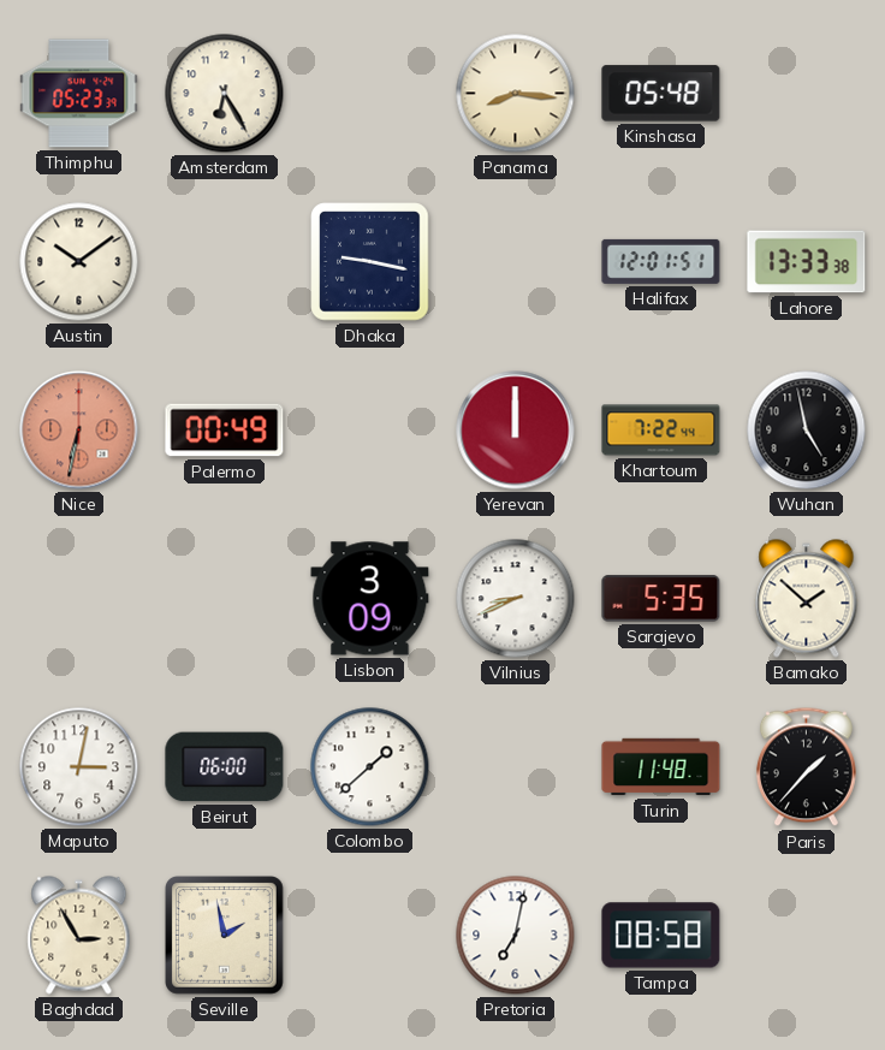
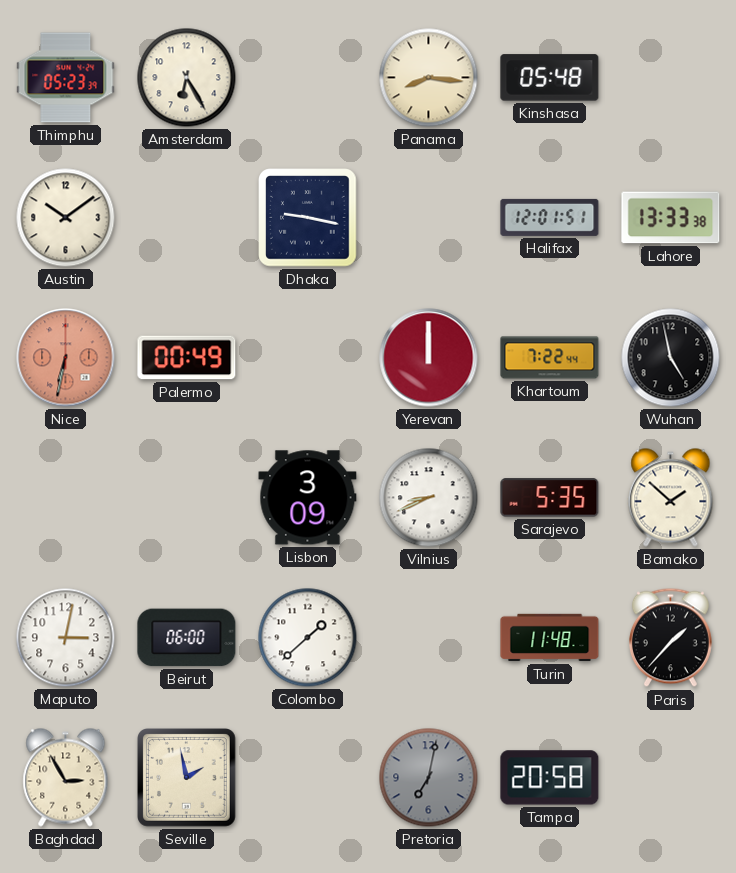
Pretoria dial: white -> grey (429, 778)
Tampa: 08:58 -> 20:58 (550, 778)
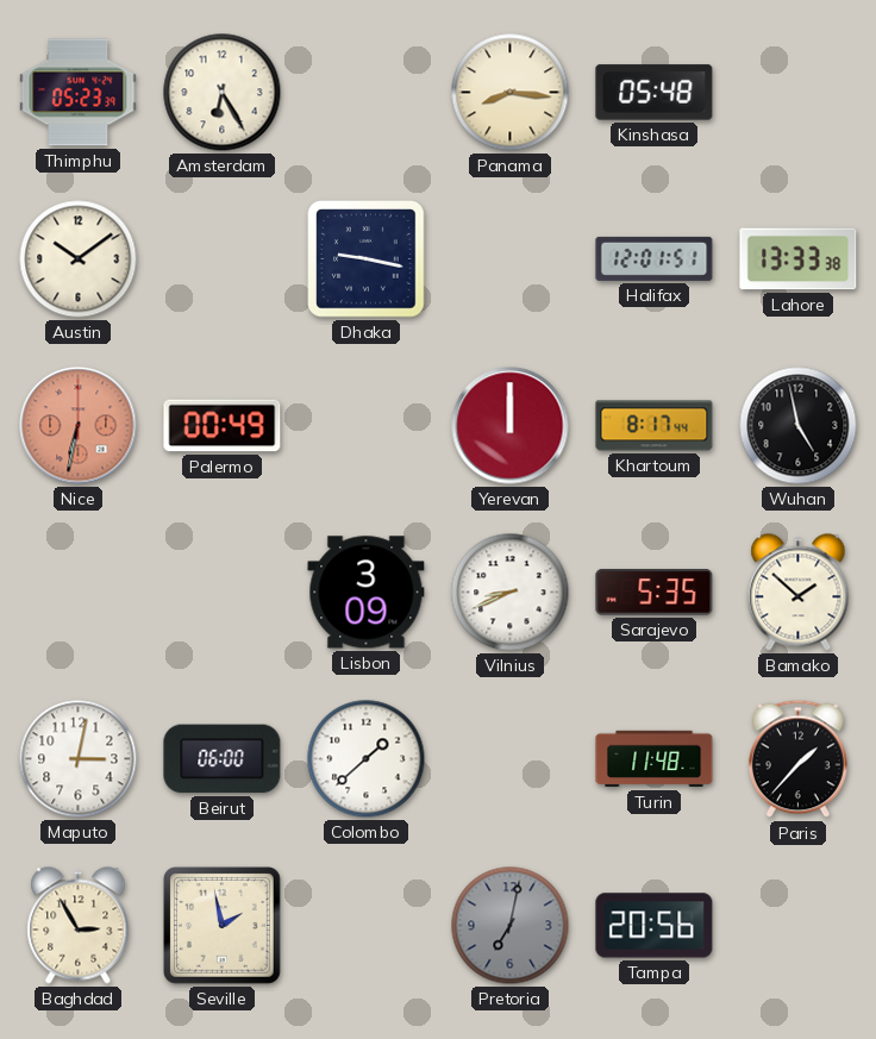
Khartoum: 7:22 -> 8:17 (655, 426)
Tampa: 20:58 -> 20:56 (655, 926)
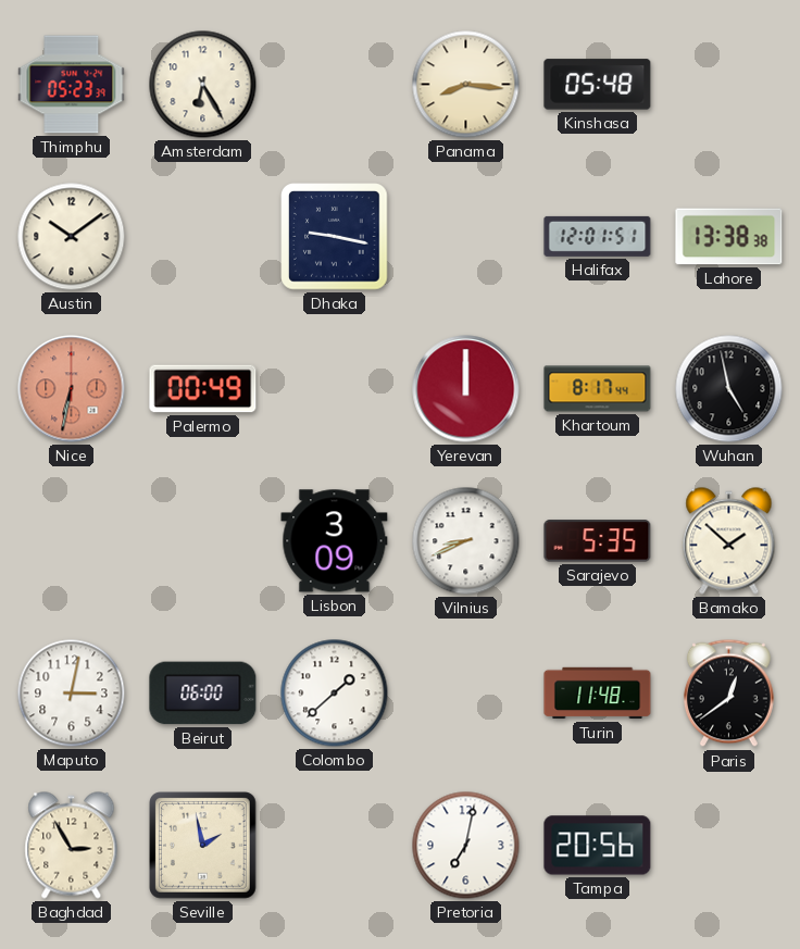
Lahore: 13:33 -> 13:38 (729, 237)
Paris: 1:37 -> 12:39 (728, 694)
Pretoria dial: grey -> white (466, 846)
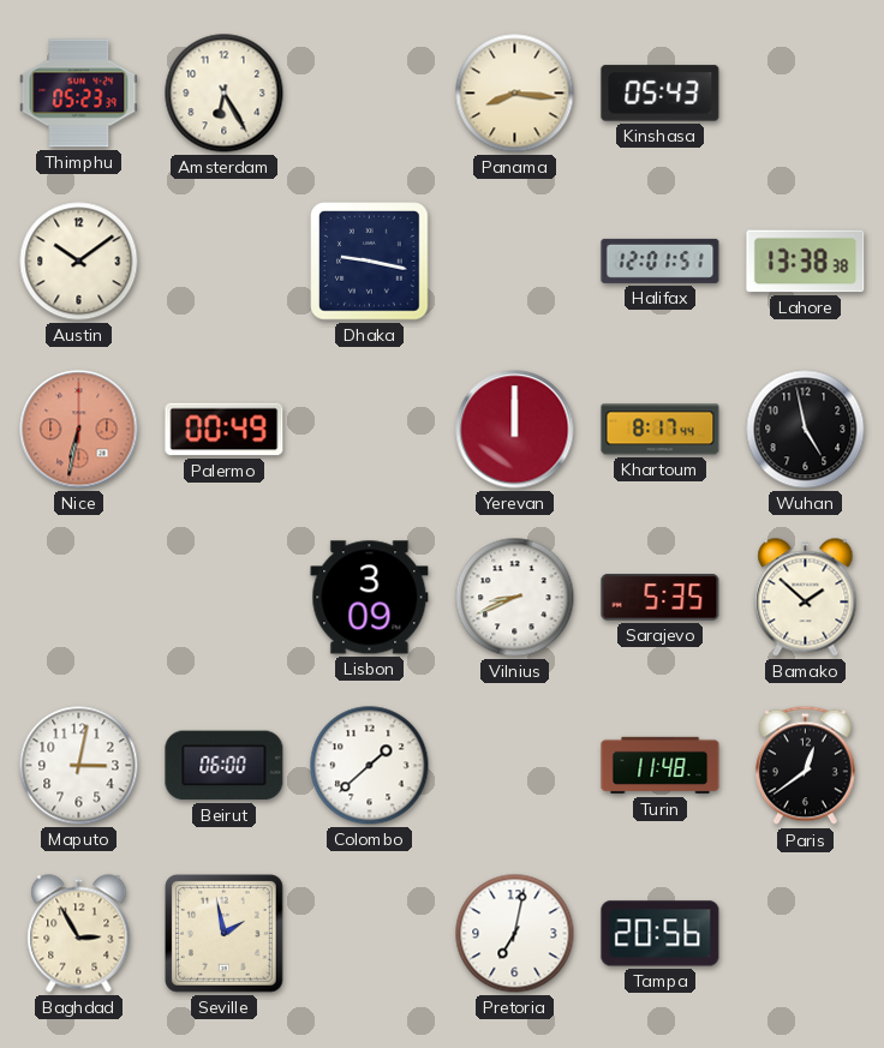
Kinshasa: 05:48 -> 05:43 (661, 94)
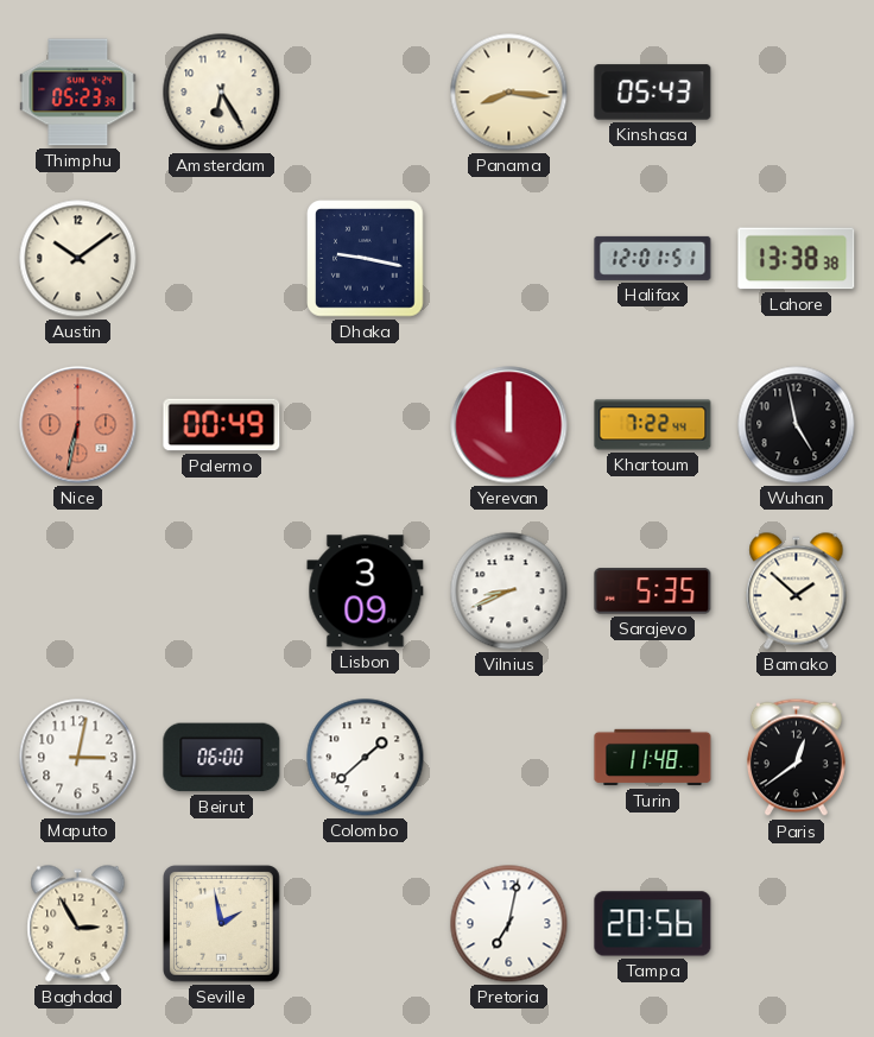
Khartoum: 8:17 -> 7:22 (653, 425)
